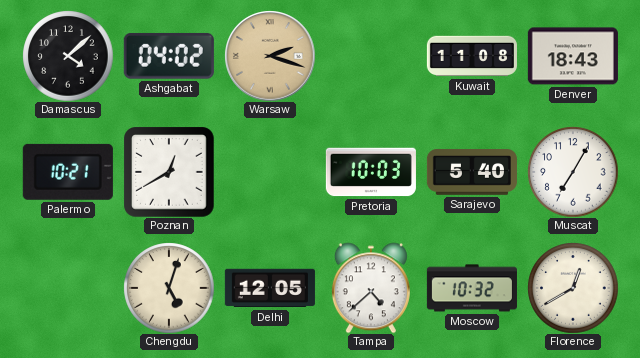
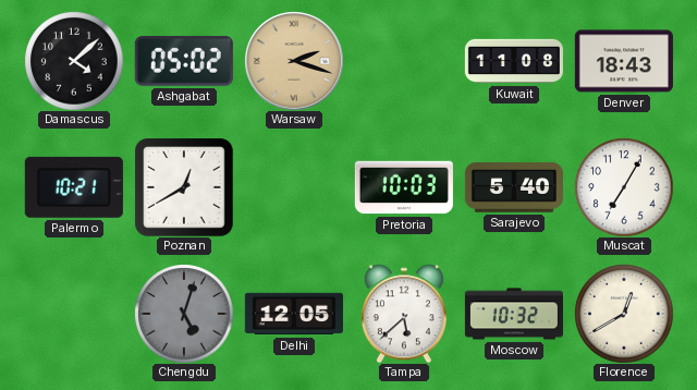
Ashgabat: 04:02 -> 05:02 (184, 61)
Chengdu dial: cream -> grey (184, 314)
Tampa: 4:38 -> 5:38 (404, 314)
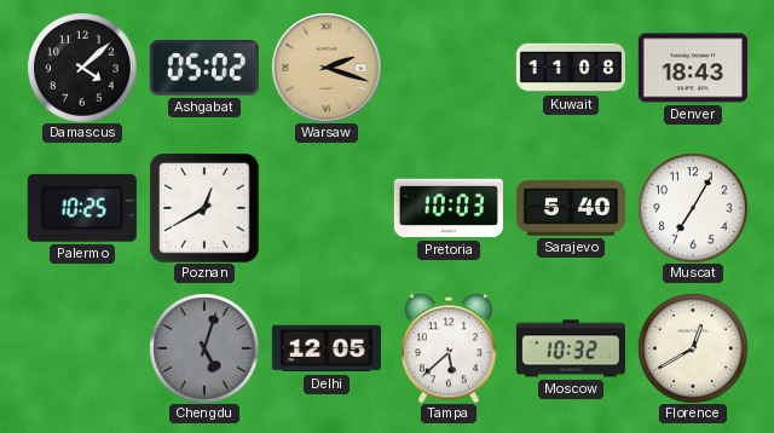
Palermo: 10:21 -> 10:25 (82, 208)
